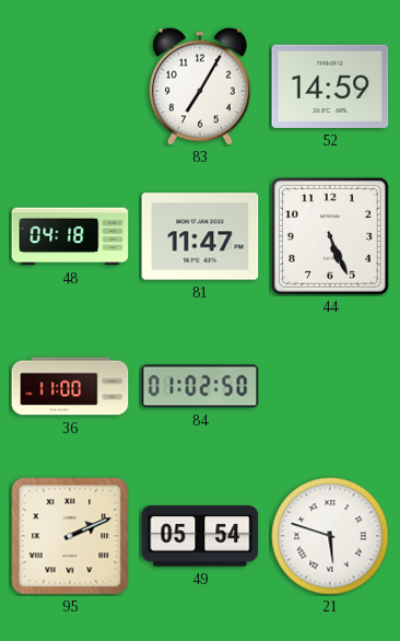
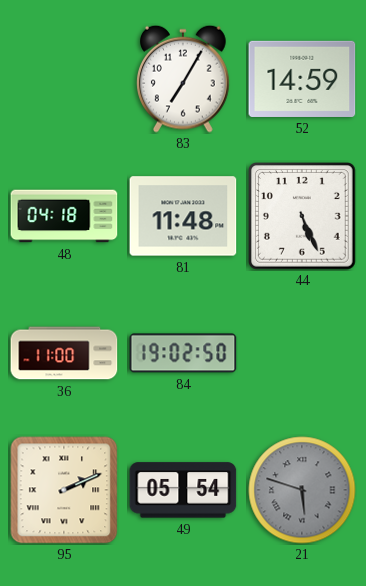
81: 11:47 -> 11:48 (183, 216)
84: 01:02 -> 19:02 (183, 353)
21 dial: white -> grey (302, 490)
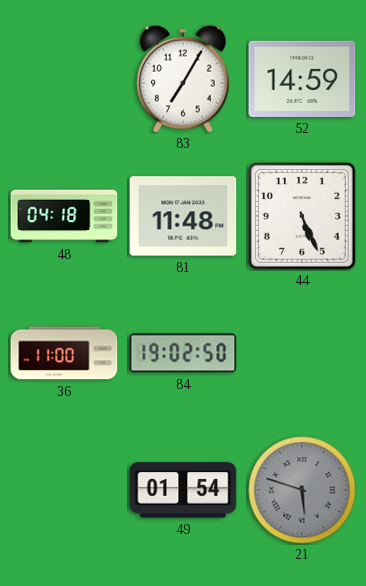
95: 2:11 -> none (64, 490)
49: 05:54 -> 01:54 (183, 490)
